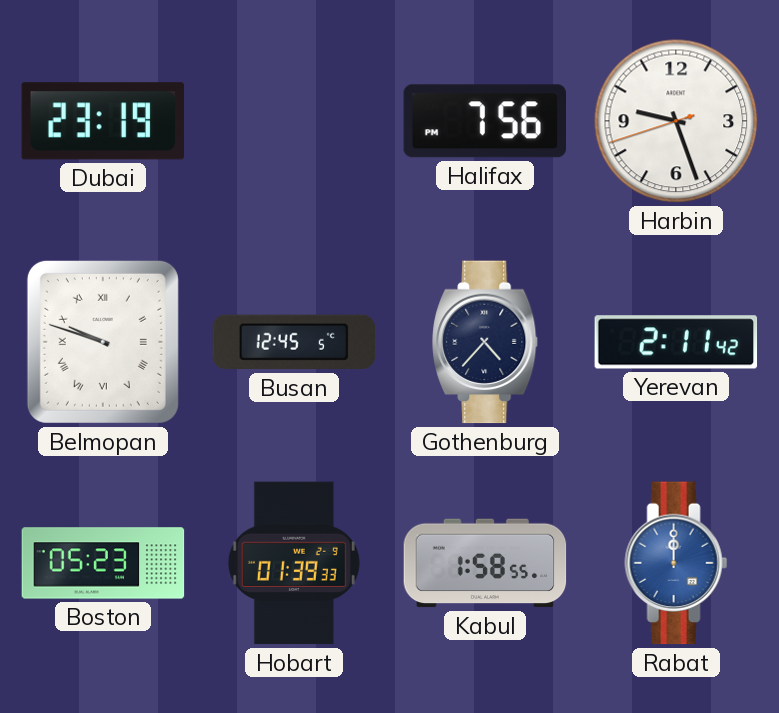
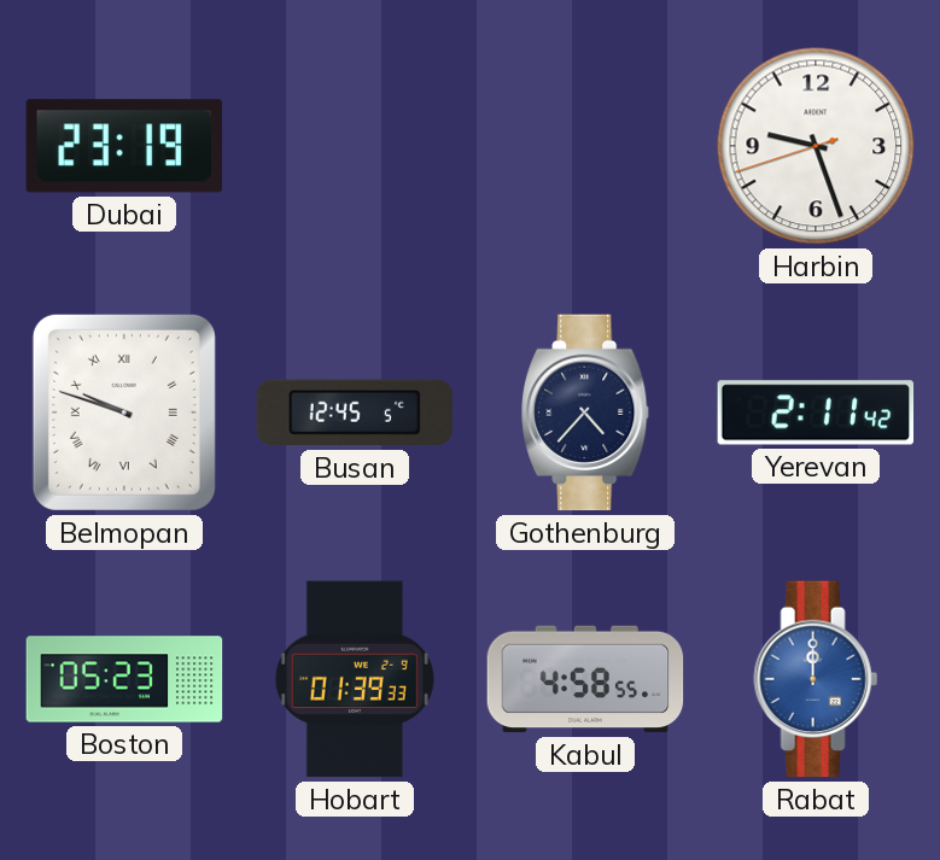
Halifax: 7:56 -> none (485, 121)
Kabul: 1:58 -> 4:58 (585, 679)
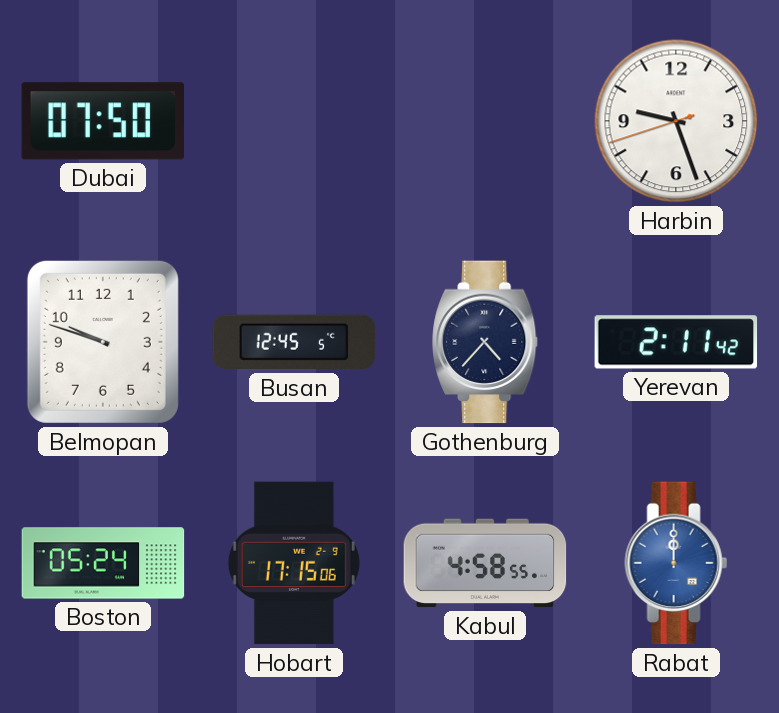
Dubai: 23:19 -> 07:50 (102, 121)
Belmopan numerals: Roman -> Arabic (103, 342)
Boston: 05:23 -> 05:24 (103, 563)
Hobart: 01:39 -> 17:15 (294, 563)
